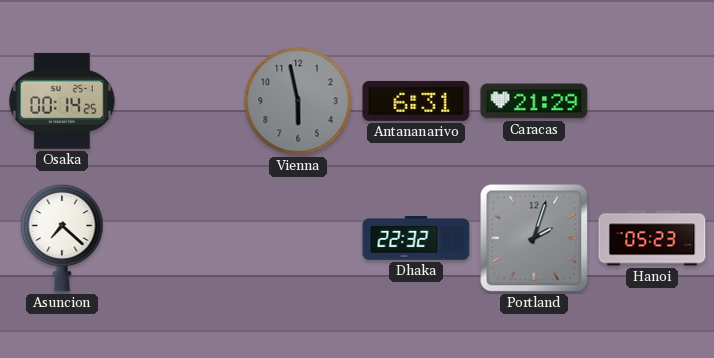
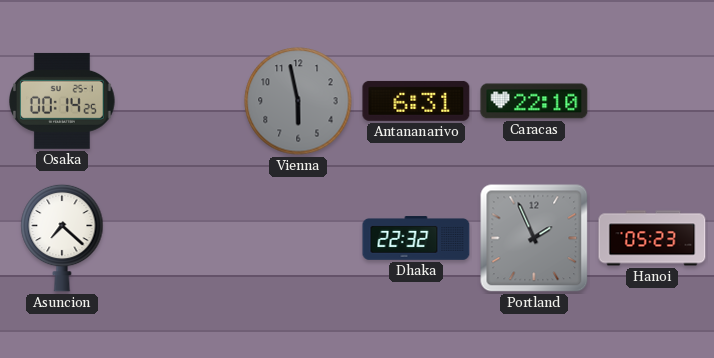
Caracas: 21:29 -> 22:10 (534, 101)
Portland: 2:03 -> 1:56 (534, 238)
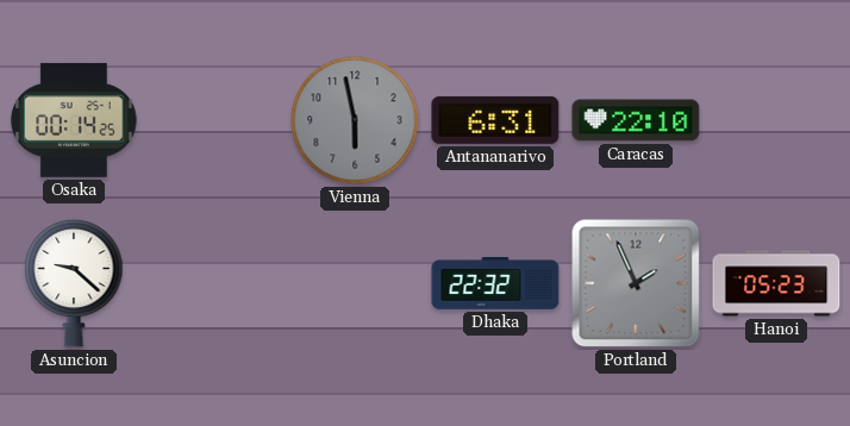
Asuncion: 7:22 -> 9:22 (74, 283)
